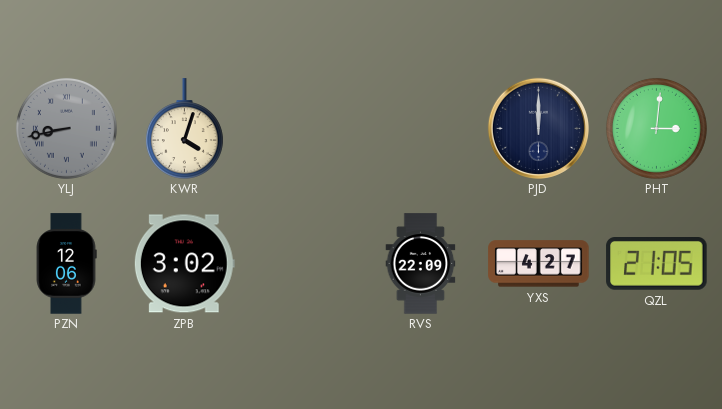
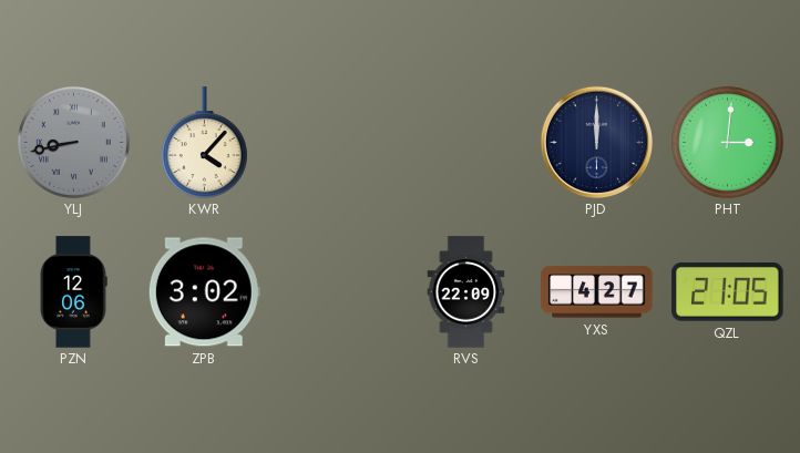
KWR: 4:03 -> 4:07 (204, 143)
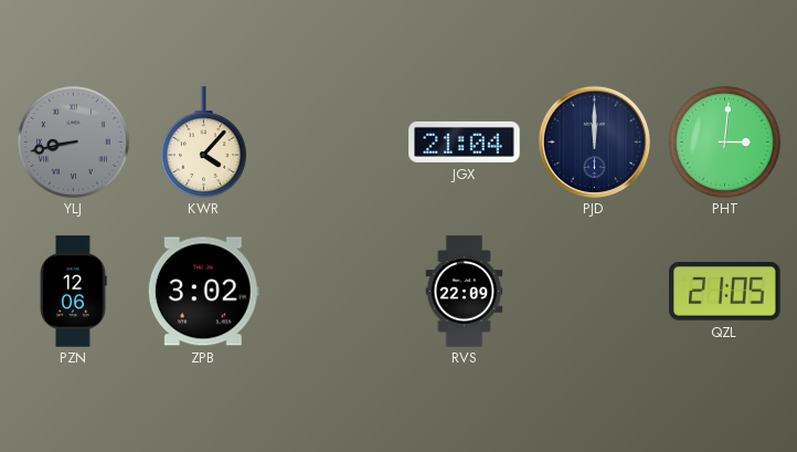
JGX: none -> 21:04 (465, 141)
YXS: 4:27 -> none (597, 292)
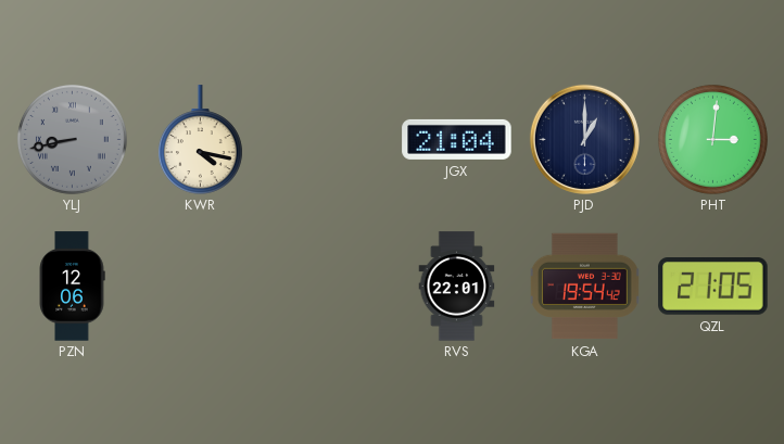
KWR: 4:07 -> 4:17 (200, 140)
PJD: 12:00 -> 1:00 (584, 139)
ZPB: 3:02 -> none (203, 292)
RVS: 22:09 -> 22:01 (457, 287)
KGA: none -> 19:54 (584, 287)
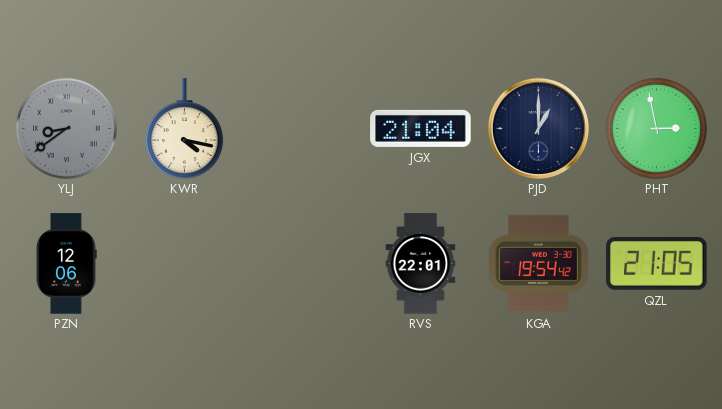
YLJ: 8:43 -> 8:39 (66, 128)
PHT: 3:01 -> 2:58 (656, 128)
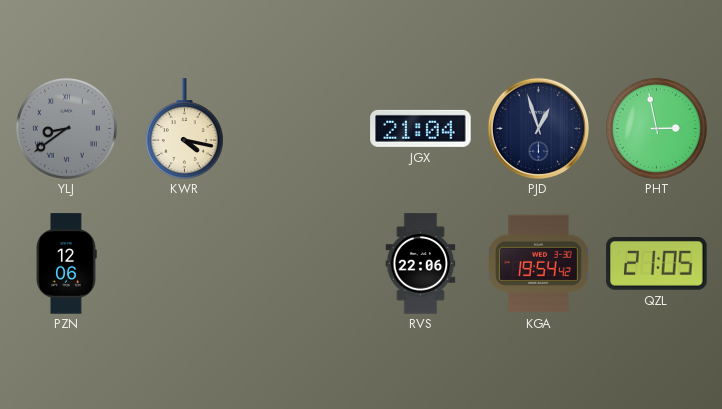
PJD: 1:00 -> 12:57 (538, 128)
RVS: 22:01 -> 22:06 (421, 264)
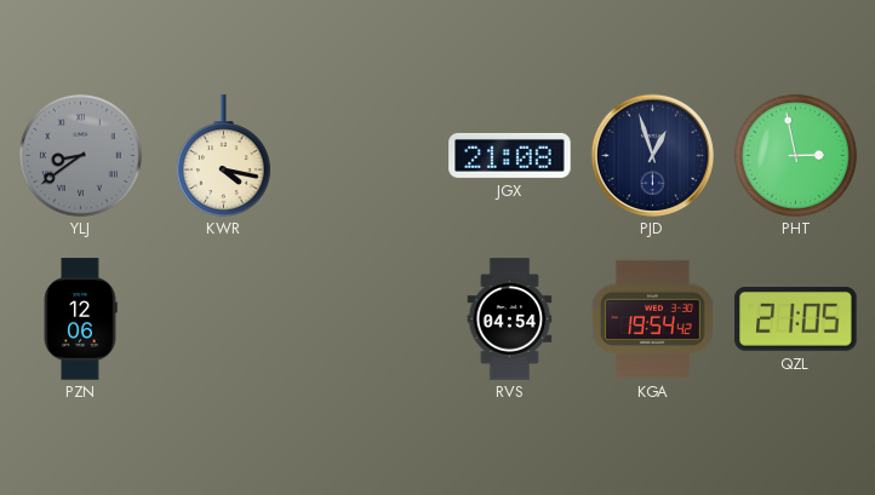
JGX: 21:04 -> 21:08 (510, 155)
RVS: 22:06 -> 04:54 (510, 320)
